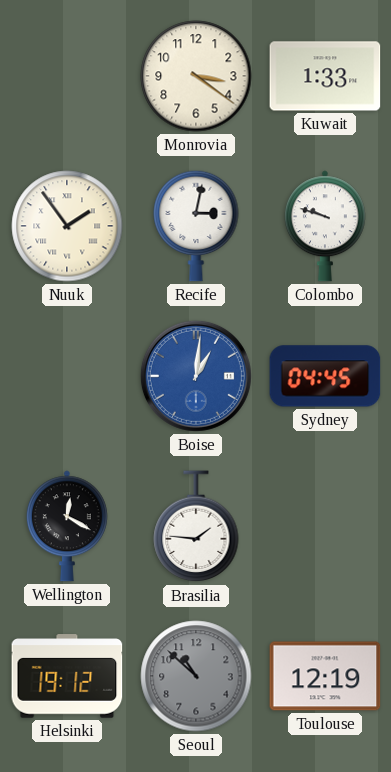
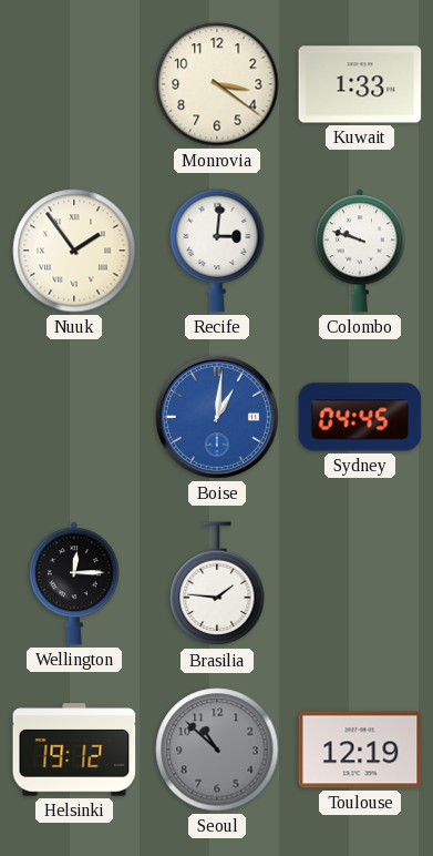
Recife: 3:02 -> 3:01 (217, 251)
Wellington: 12:20 -> 12:15 (74, 583)
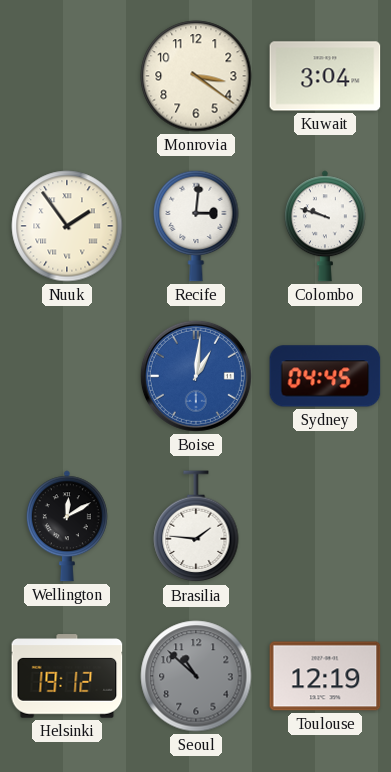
Kuwait: 1:33 -> 3:04 (325, 76)
Wellington: 12:15 -> 12:10 (67, 526)
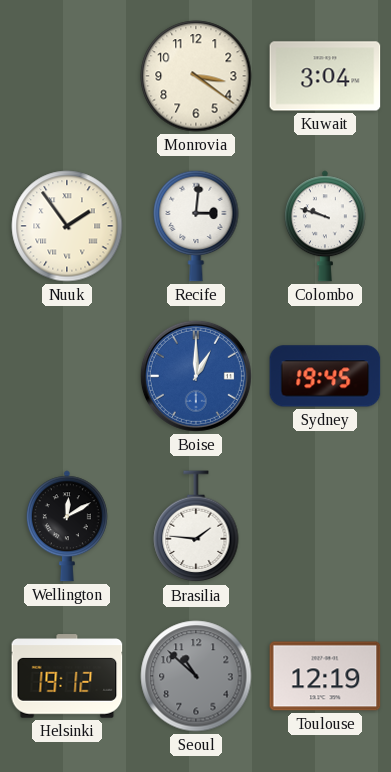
Boise: 1:01 -> 1:00 (196, 376)
Sydney: 04:45 -> 19:45 (325, 376)
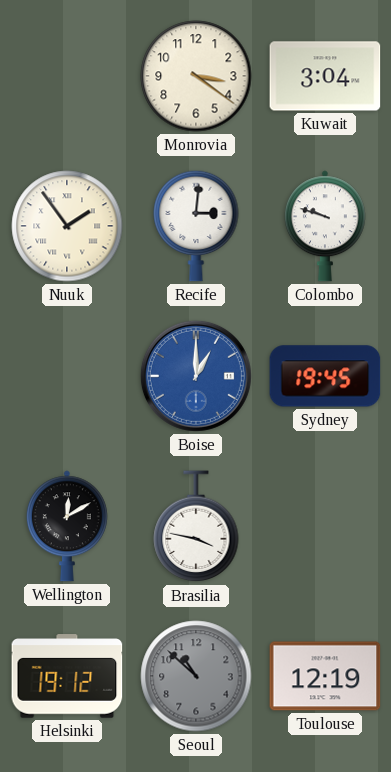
Brasilia: 1:46 -> 3:47 (196, 527)
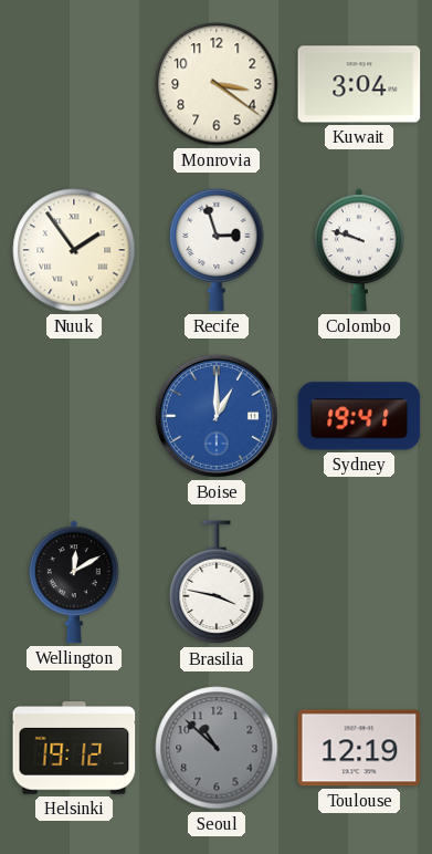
Recife: 3:01 -> 2:57 (217, 250)
Sydney: 19:45 -> 19:41 (359, 416)
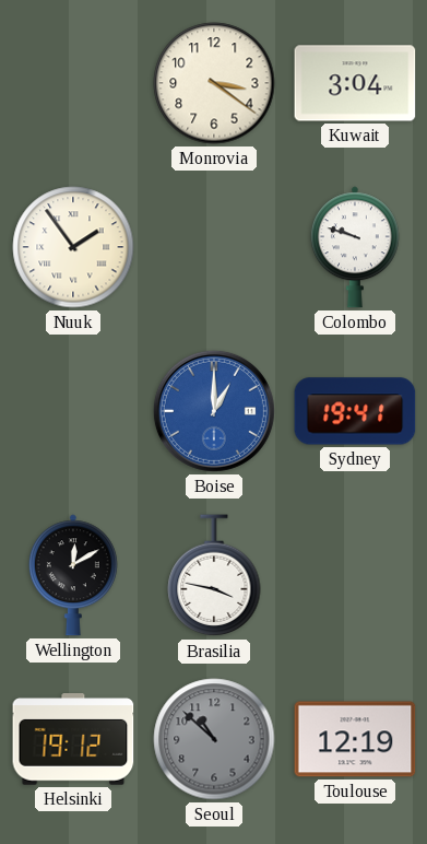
Recife: 2:57 -> none (217, 250)
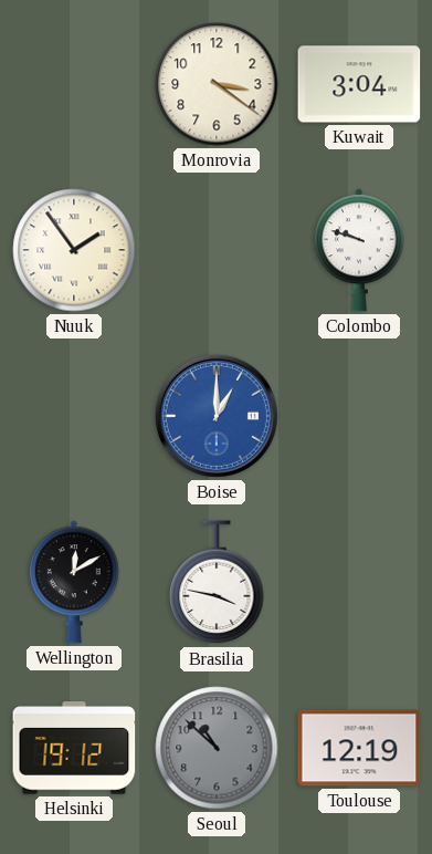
Sydney: 19:41 -> none (355, 411)
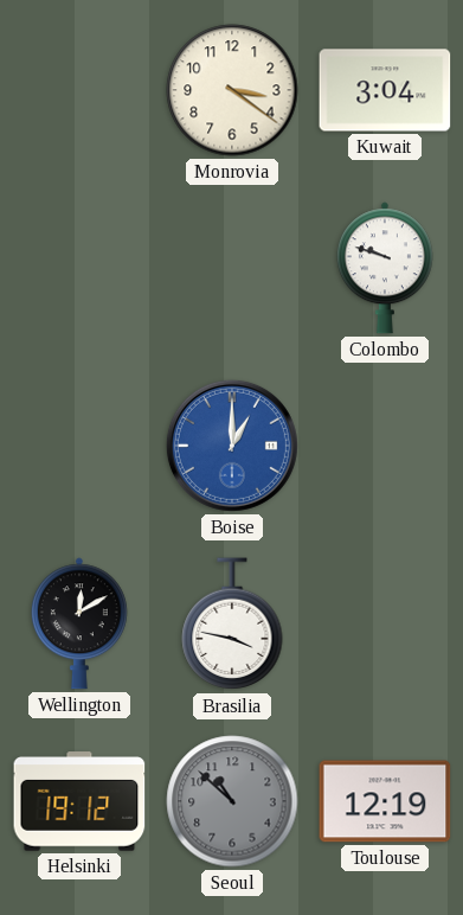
Nuuk: 1:54 -> none (74, 250)
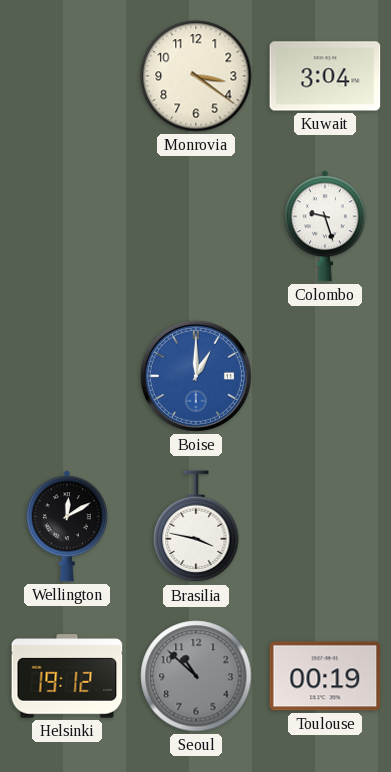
Colombo: 9:48 -> 9:27 (325, 226)
Toulouse: 12:19 -> 00:19 (325, 676)
